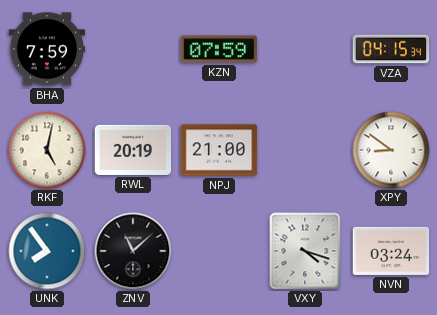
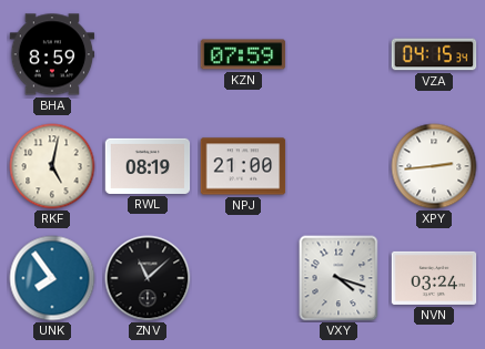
BHA: 7:59 -> 8:59 (52, 54)
RWL: 20:19 -> 08:19 (148, 166)
XPY: 8:51 -> 2:44 (434, 166)
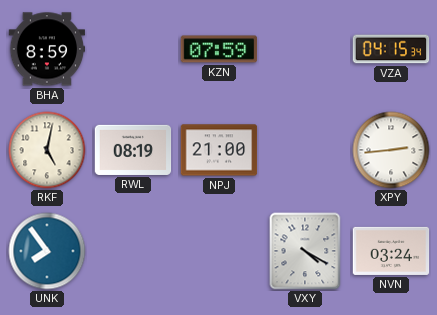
ZNV: 11:08 -> none (148, 278)
VXY: 4:18 -> 4:20 (305, 251)
